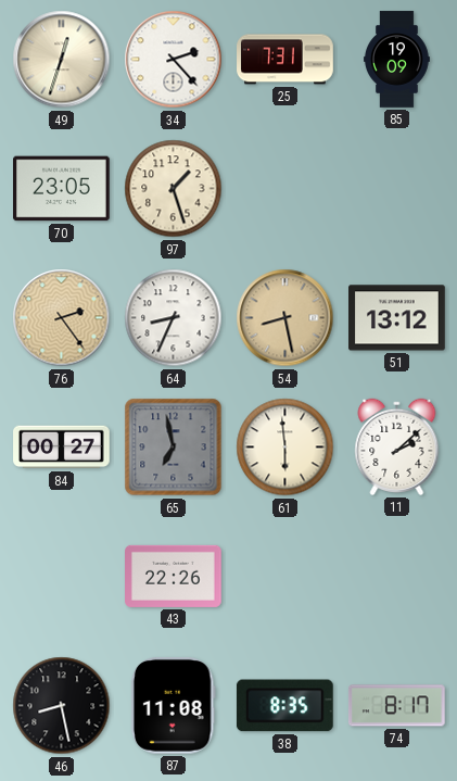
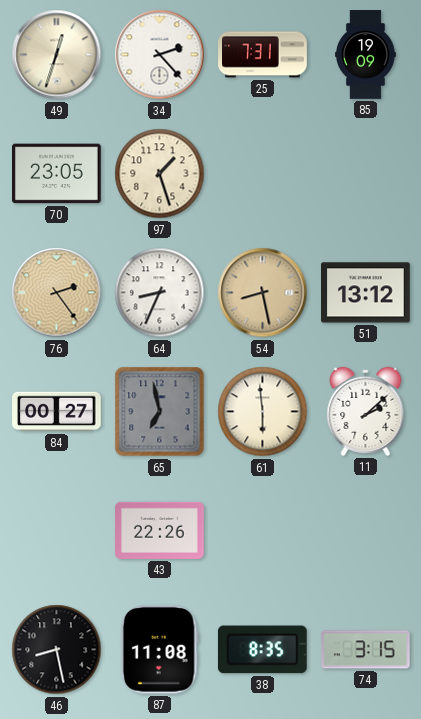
74: 8:17 -> 3:15 (366, 650)
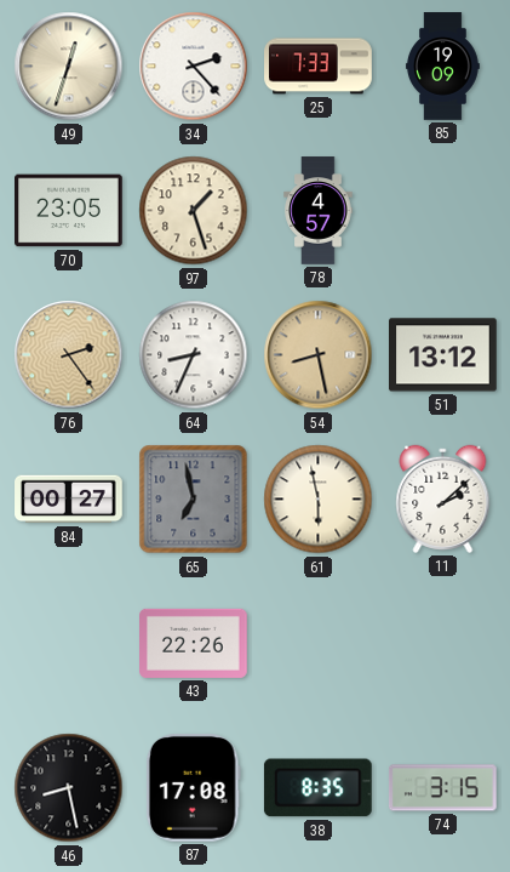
25: 7:31 -> 7:33 (319, 67)
78: none -> 4:57 (319, 211)
61: 5:59 -> 5:58 (319, 500)
87: 11:08 -> 17:08 (193, 788)
